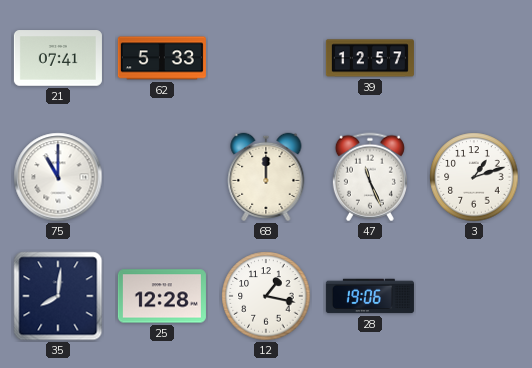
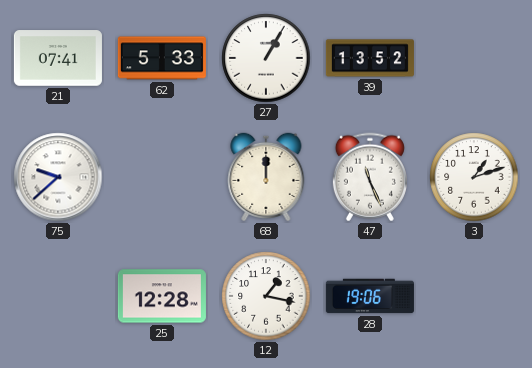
27: none -> 1:05 (266, 58)
39: 12:57 -> 13:52 (370, 58)
75: 11:00 -> 9:38 (58, 177)
35: 8:01 -> none (58, 296)
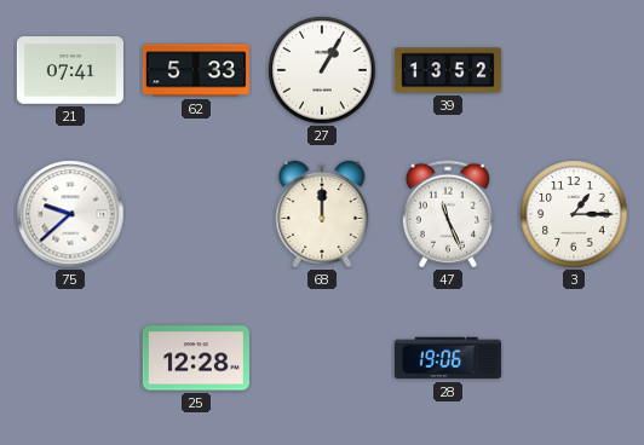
3: 1:12 -> 1:15 (574, 214)
12: 1:17 -> none (266, 296)
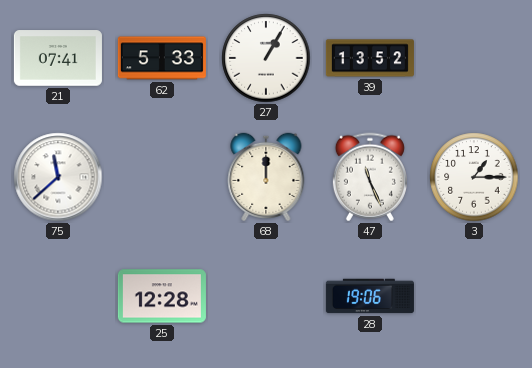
75: 9:38 -> 11:38 (58, 177)
